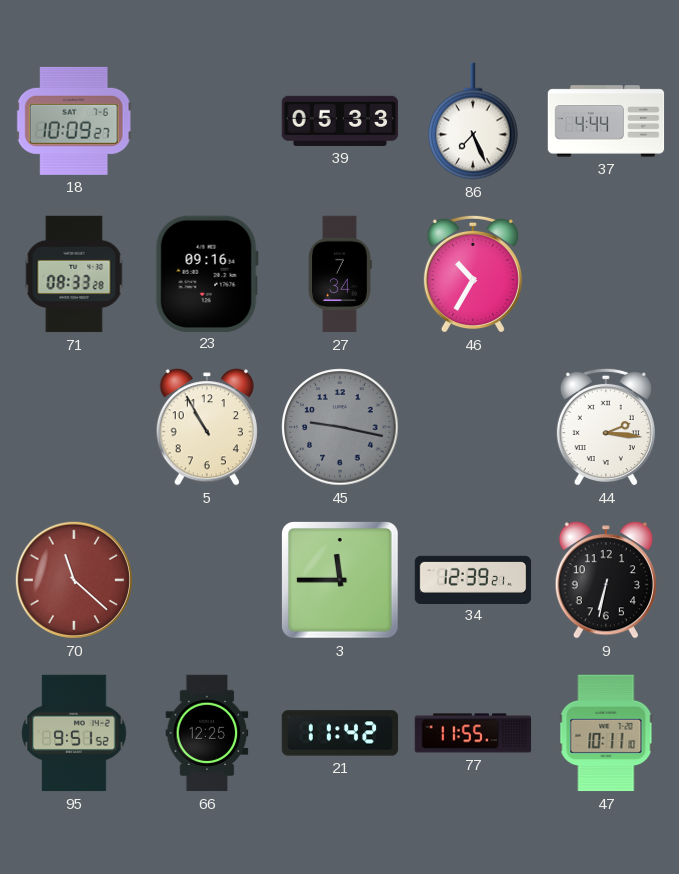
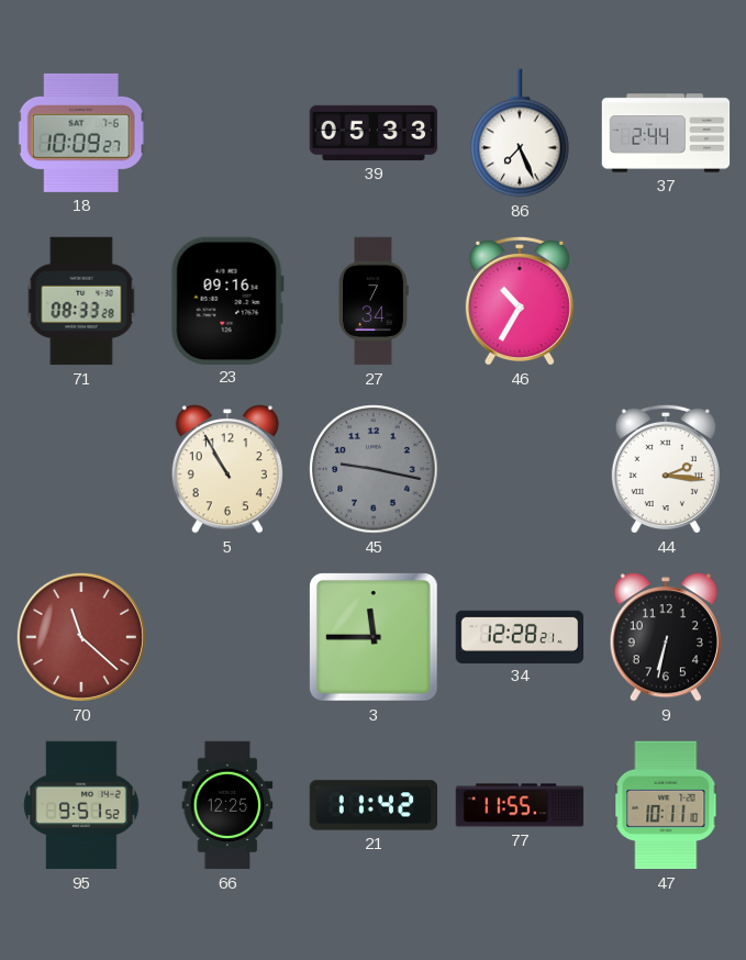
37: 4:44 -> 2:44 (666, 133)
34: 12:39 -> 12:28 (520, 636)
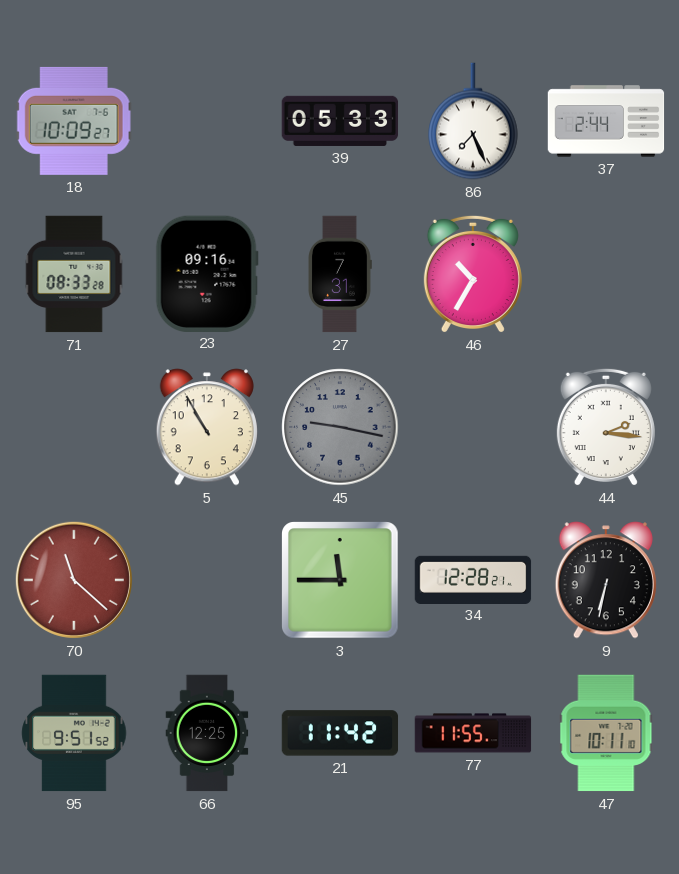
27: 7:34 -> 7:31 (340, 274)
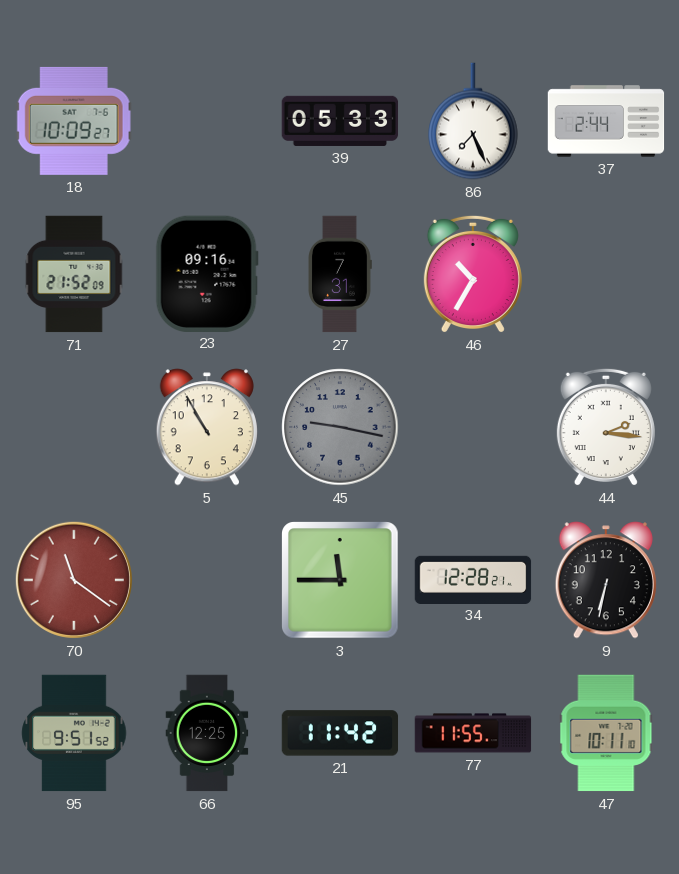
71: 08:33 -> 21:52 (74, 274)
70: 11:22 -> 11:21 (74, 580)
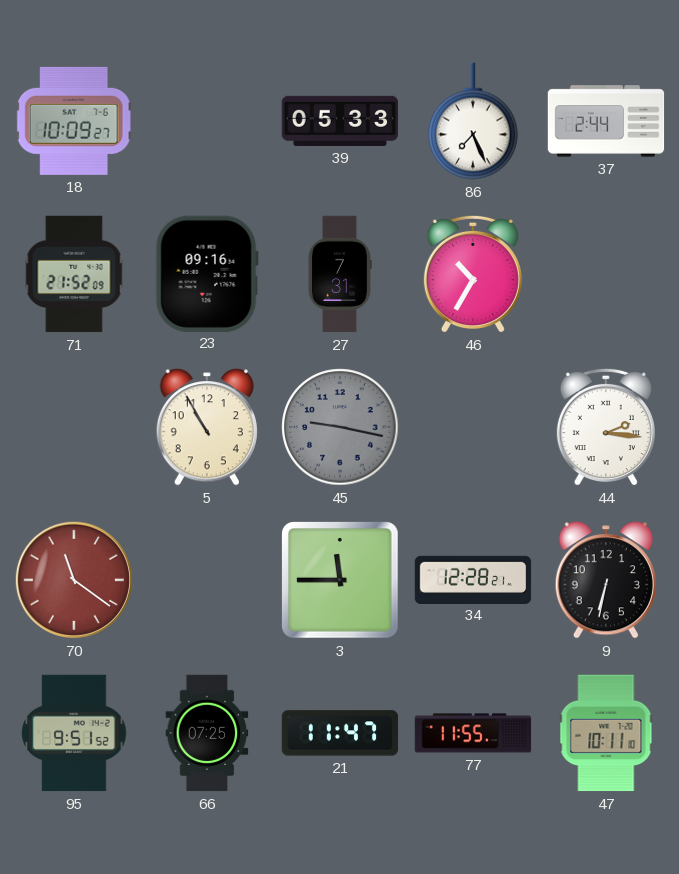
66: 12:25 -> 07:25 (207, 733)
21: 11:42 -> 11:47 (340, 733)
